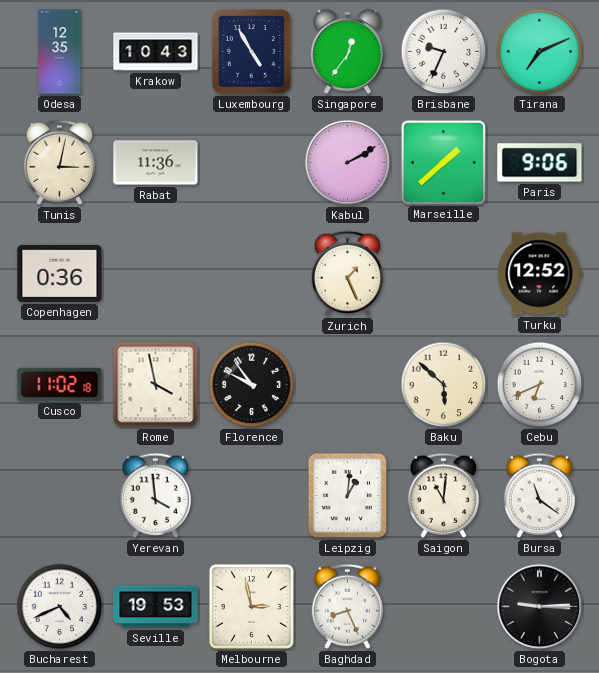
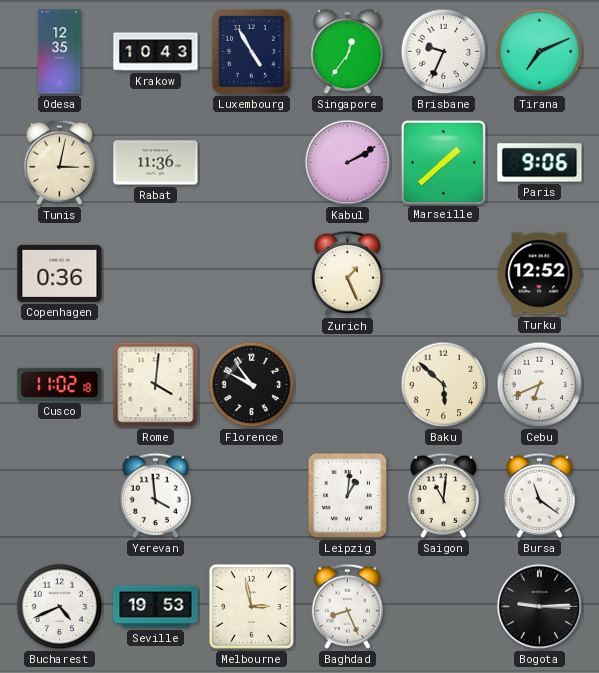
Rome: 3:58 -> 4:01 (156, 385)
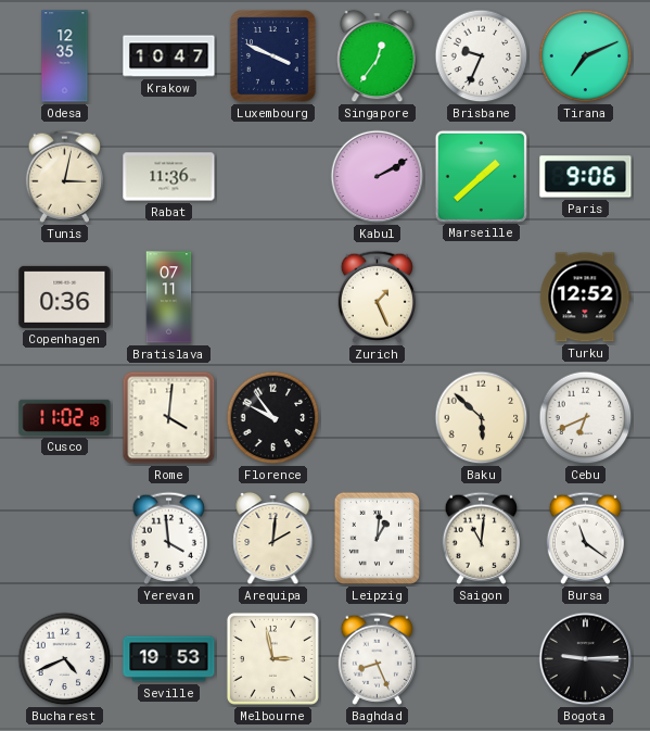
Krakow: 10:43 -> 10:47 (169, 56)
Luxembourg: 4:55 -> 3:49 (273, 56)
Bratislava: none -> 07:11 (169, 298)
Arequipa: none -> 2:01 (273, 539)
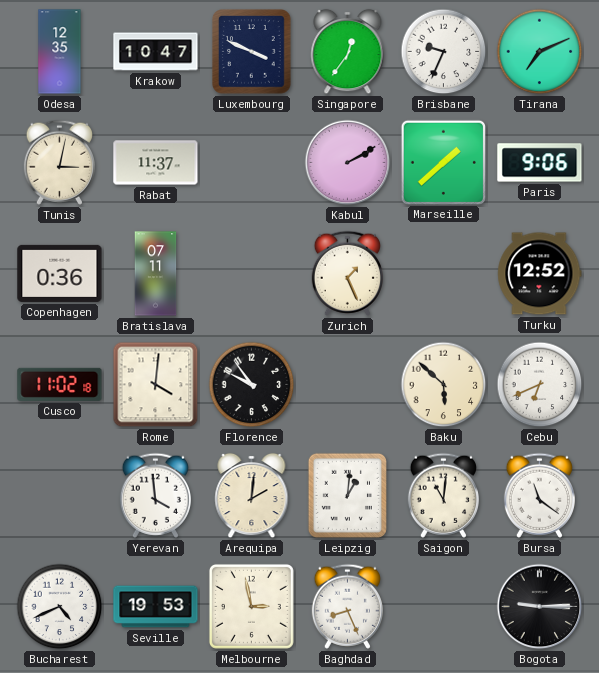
Rabat: 11:36 -> 11:37 (156, 163)
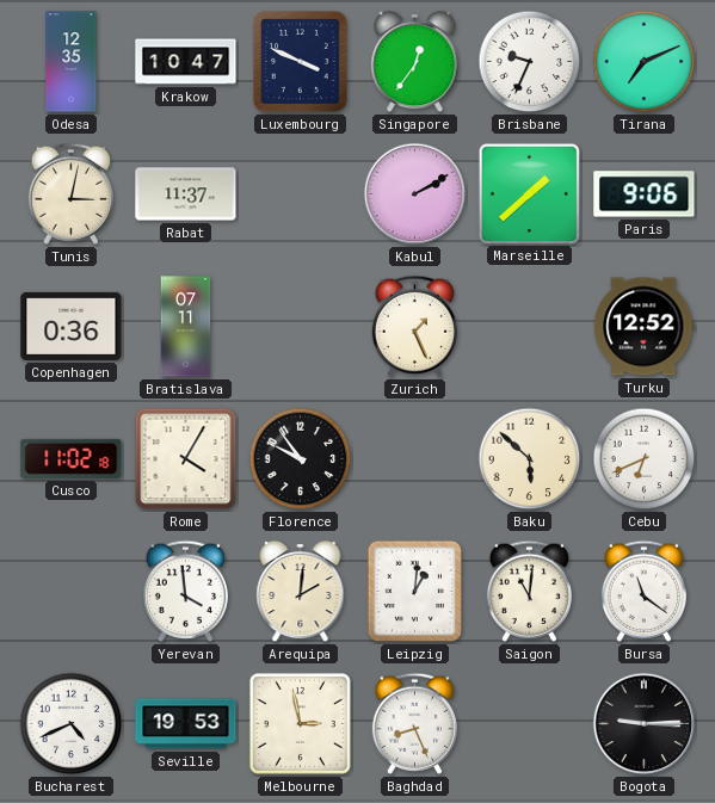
Rome: 4:01 -> 4:05 (186, 459)
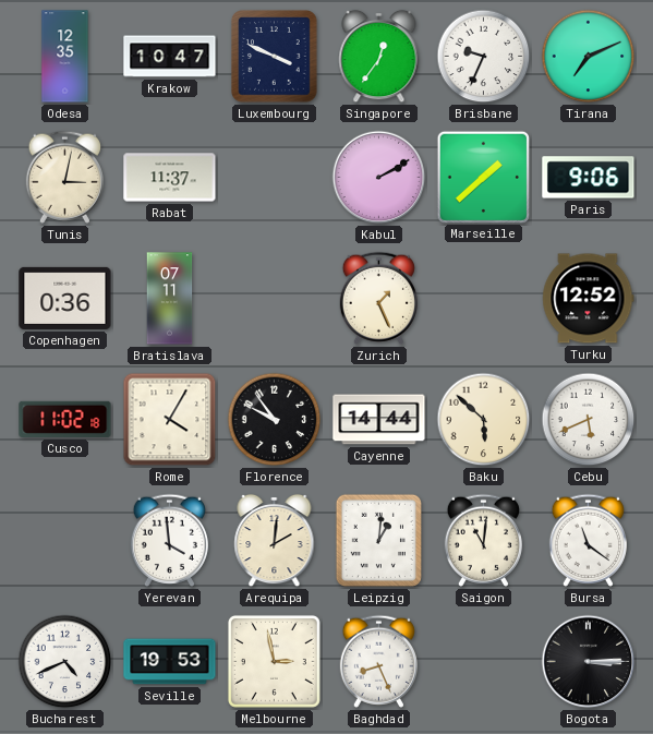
Cayenne: none -> 14:44 (379, 420)
Cebu: 6:41 -> 5:41 (589, 420)
Bogota: 9:15 -> 3:15 (589, 662)
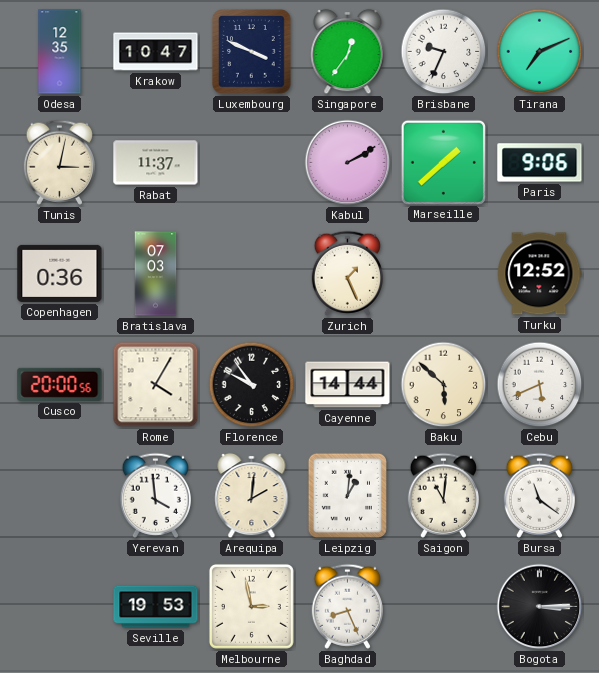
Bratislava: 07:11 -> 07:03 (156, 274)
Cusco: 11:02 -> 20:00 (60, 384)
Bucharest: 4:41 -> none (65, 662)
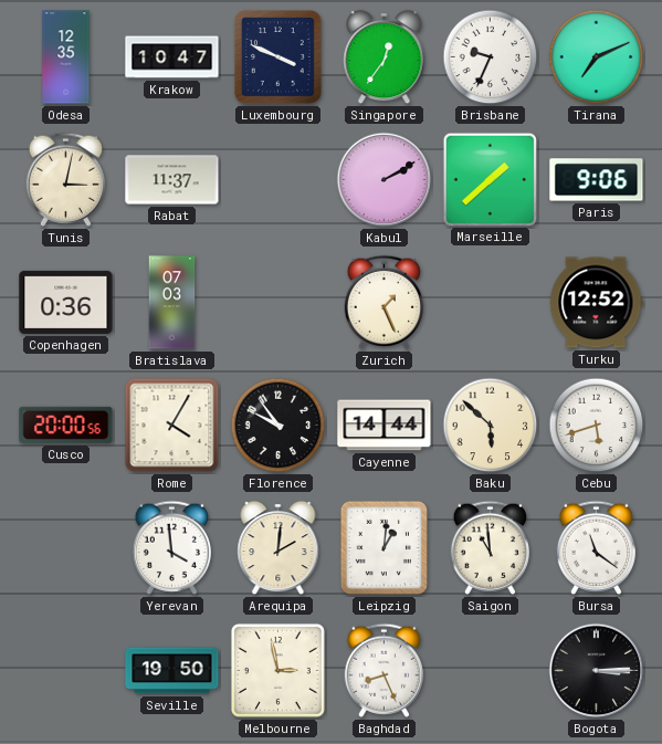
Cebu: 5:41 -> 5:42 (597, 426)
Saigon: 11:01 -> 10:59 (490, 547)
Seville: 19:53 -> 19:50 (172, 671)
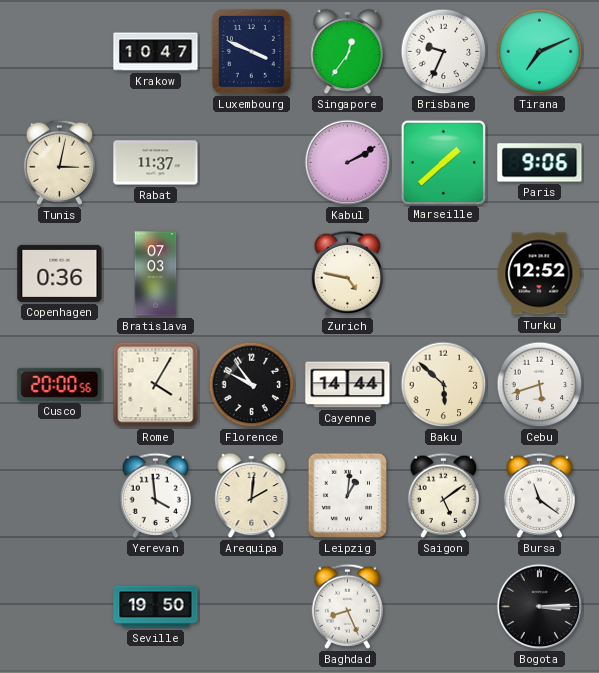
Odesa: 12:35 -> none (66, 57)
Zurich: 1:26 -> 4:47 (347, 273)
Saigon: 10:59 -> 5:09 (443, 495)
Melbourne: 2:58 -> none (277, 670)
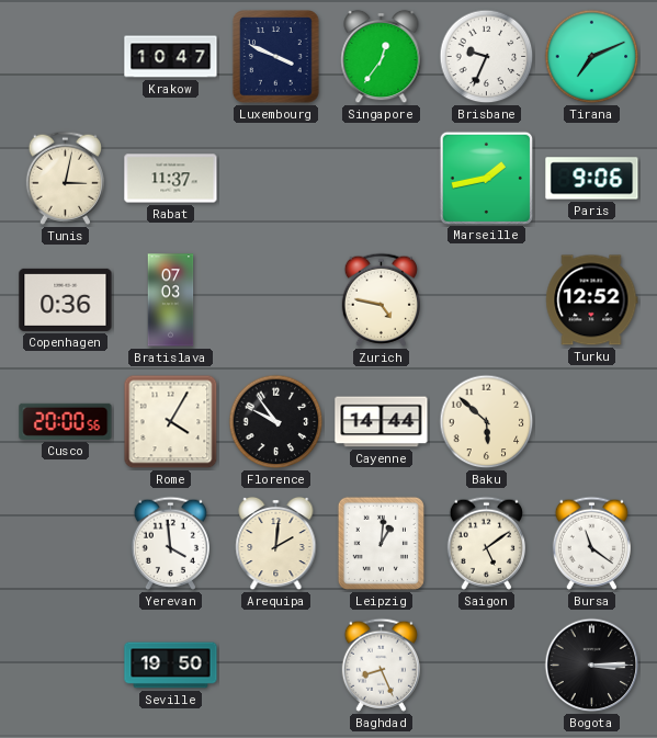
Kabul: 2:10 -> none (348, 163)
Marseille: 1:38 -> 1:43 (486, 178)
Cebu: 5:42 -> none (540, 385)
